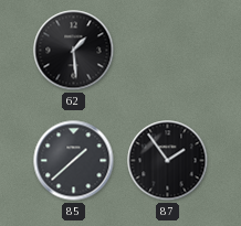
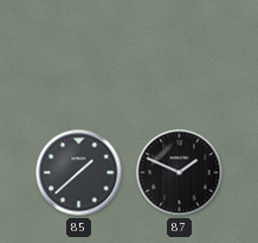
62: 1:29 -> none (74, 51)
87: 1:54 -> 1:49 (180, 173)
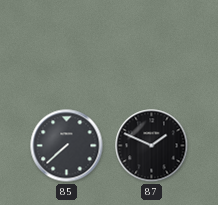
85: 1:38 -> 7:38 (67, 146)
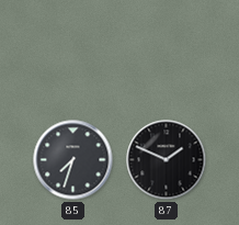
85: 7:38 -> 7:33 (73, 160)
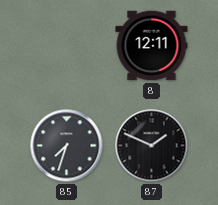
8: none -> 12:11 (152, 46)
